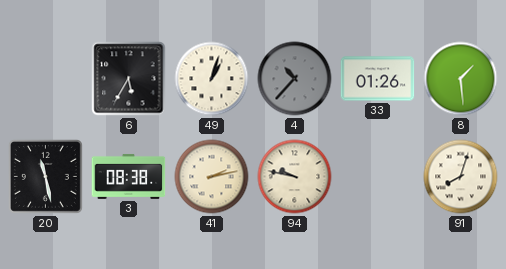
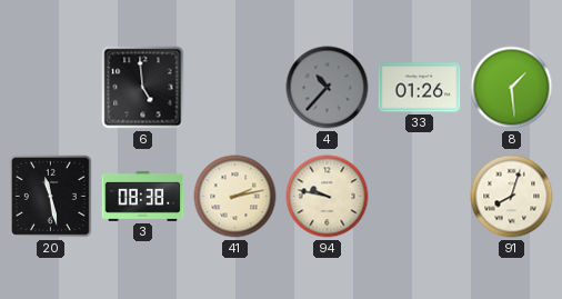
6: 5:35 -> 4:59 (143, 88)
49: 1:03 -> none (212, 79)
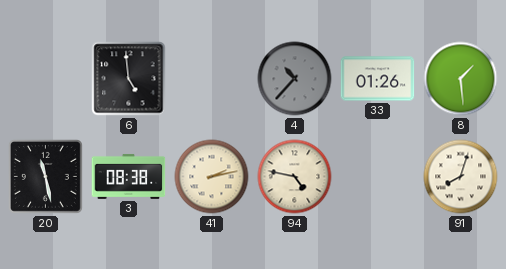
94: 9:47 -> 4:47 (295, 177)
